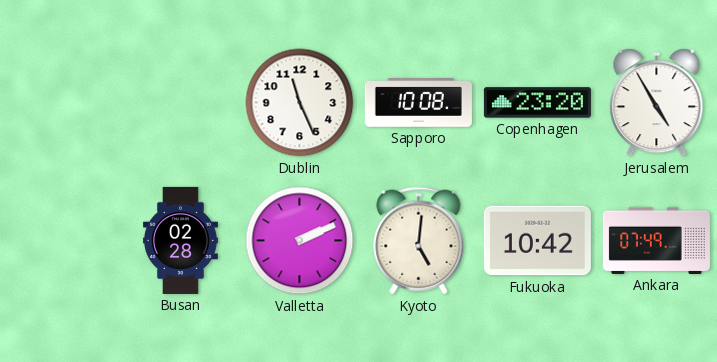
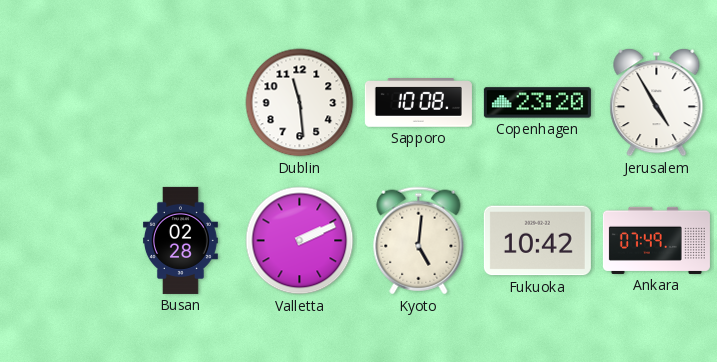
Dublin: 11:26 -> 11:29 (300, 103)
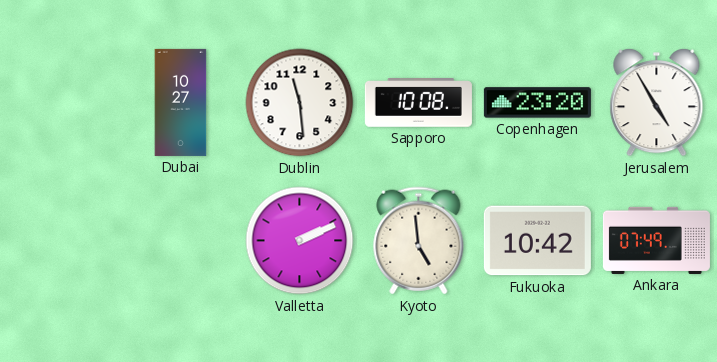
Dubai: none -> 10:27 (181, 102)
Busan: 02:28 -> none (180, 240)
Kyoto: 5:01 -> 4:59 (419, 241)
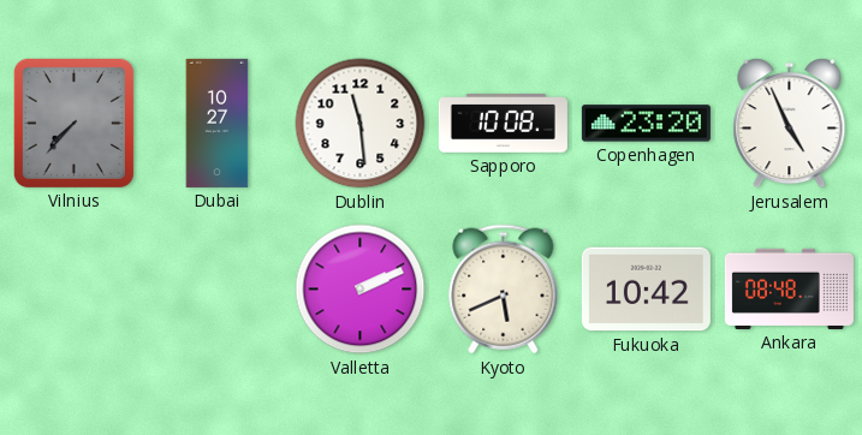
Vilnius: none -> 7:37 (73, 123)
Jerusalem: 4:55 -> 4:56 (790, 124)
Kyoto: 4:59 -> 5:41 (504, 290)
Ankara: 07:49 -> 08:48 (789, 288)
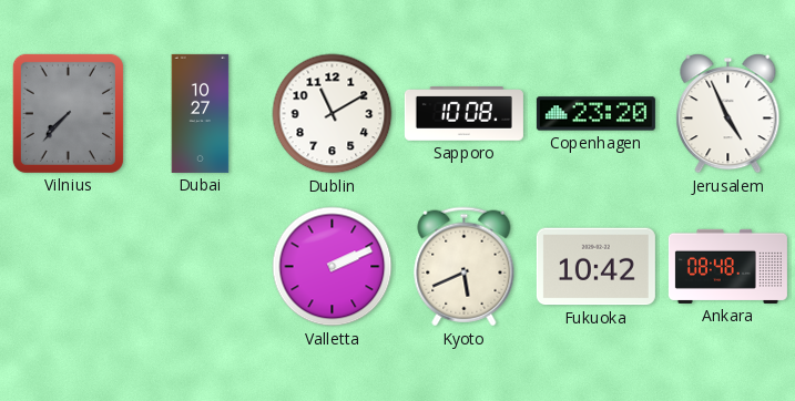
Dublin: 11:29 -> 11:10 (333, 114)
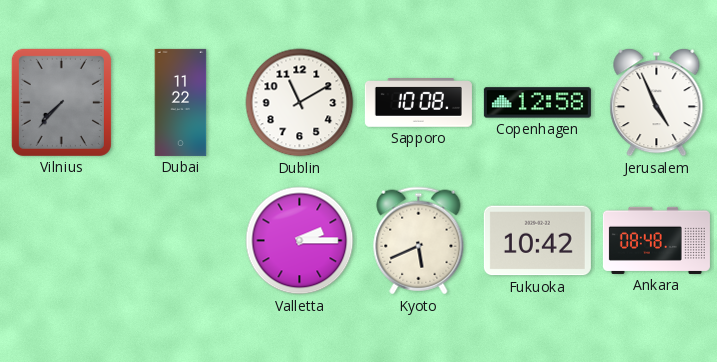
Dubai: 10:27 -> 11:22 (181, 102)
Copenhagen: 23:20 -> 12:58 (537, 103)
Valletta: 2:11 -> 2:15 (300, 241)
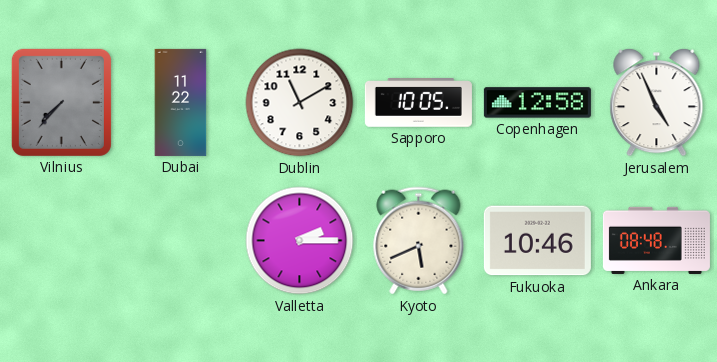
Sapporo: 10:08 -> 10:05 (418, 103)
Fukuoka: 10:42 -> 10:46 (537, 241)
